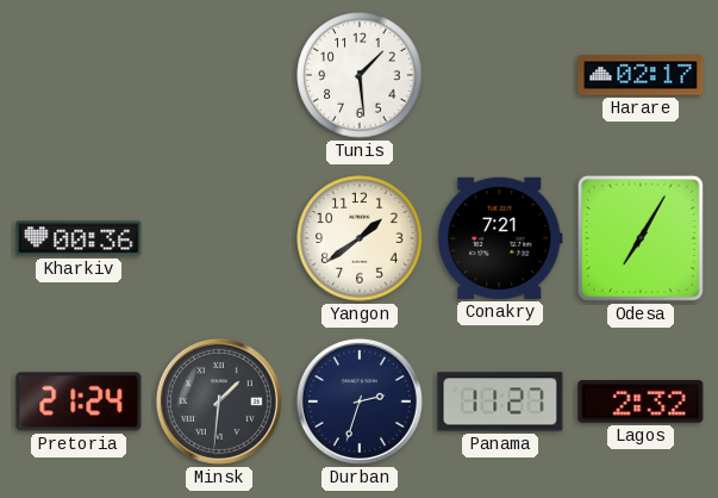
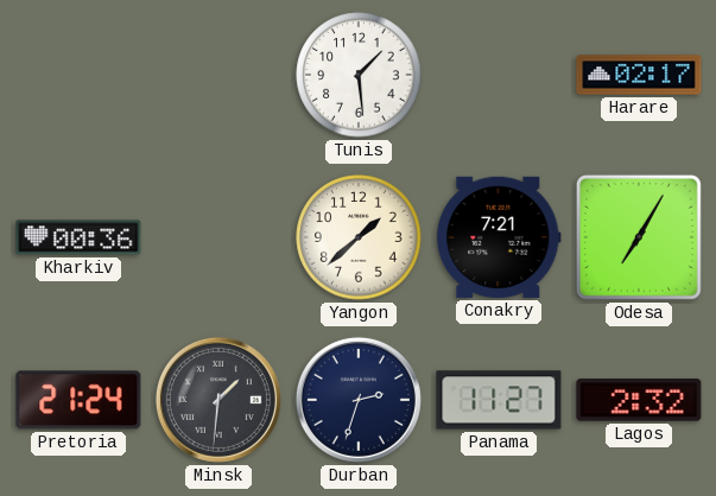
Yangon: 1:39 -> 1:38 (359, 237)
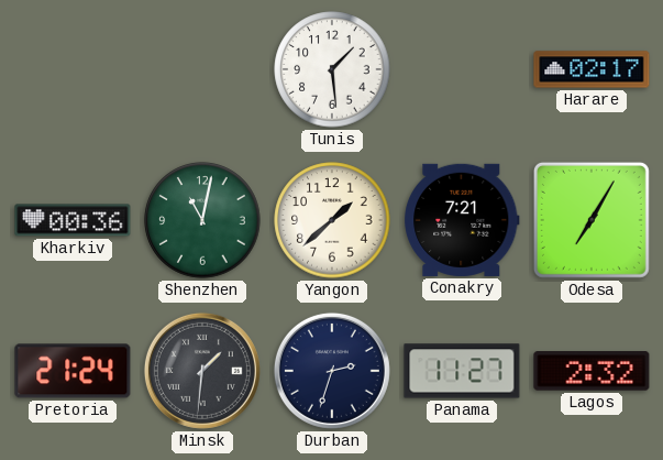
Shenzhen: none -> 11:02 (202, 220)
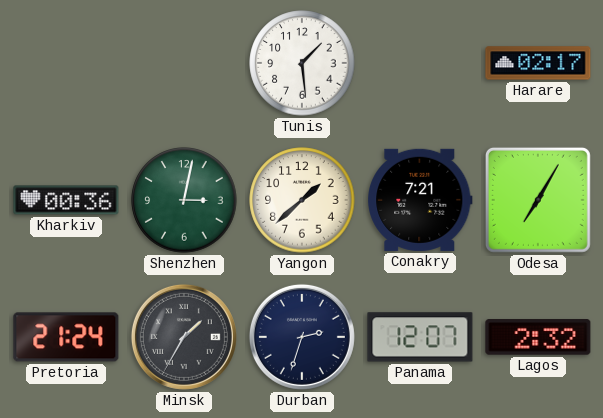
Shenzhen: 11:02 -> 3:02 (184, 200)
Minsk: 1:31 -> 1:35 (184, 337)
Panama: 11:27 -> 12:07 (420, 337)
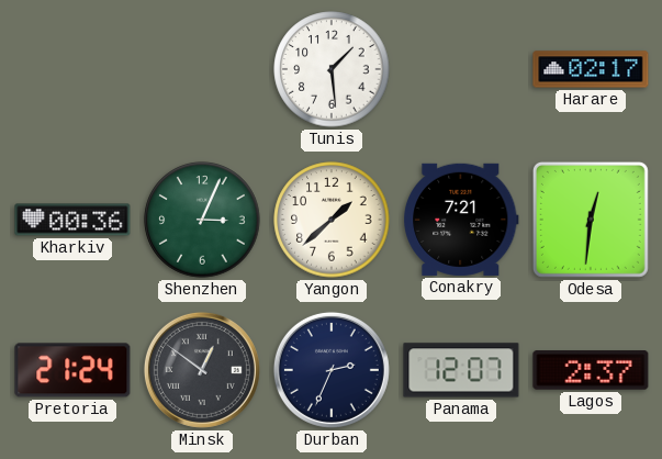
Shenzhen: 3:02 -> 3:04 (202, 220)
Odesa: 7:05 -> 12:31 (591, 220)
Minsk: 1:35 -> 12:51 (202, 370)
Durban: 2:33 -> 2:34 (332, 370)
Lagos: 2:32 -> 2:37 (591, 370)
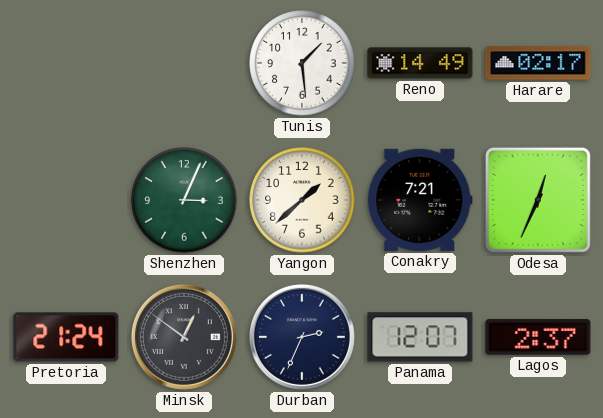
Reno: none -> 14:49 (420, 63)
Kharkiv: 00:36 -> none (72, 220)
Odesa: 12:31 -> 12:34 (538, 200)
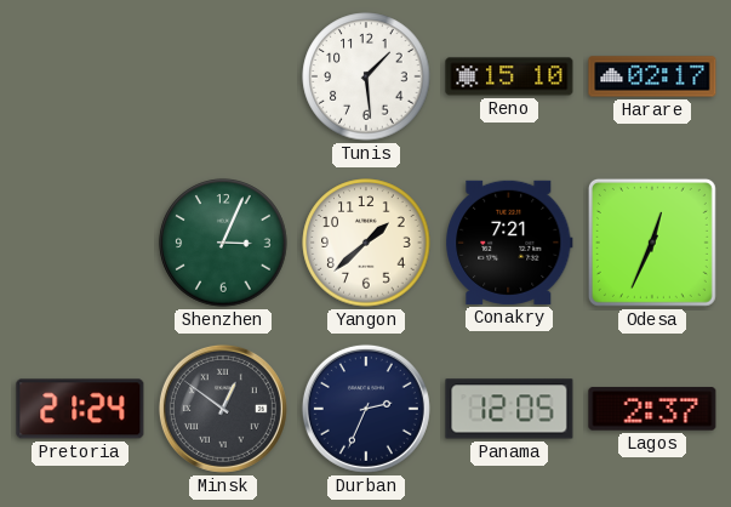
Reno: 14:49 -> 15:10 (509, 76)
Panama: 12:07 -> 12:05 (509, 409)
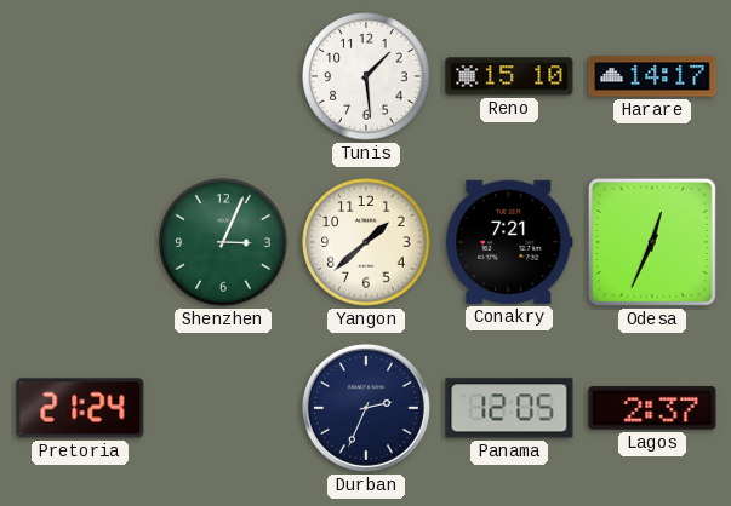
Harare: 02:17 -> 14:17 (652, 76)
Minsk: 12:51 -> none (223, 409)
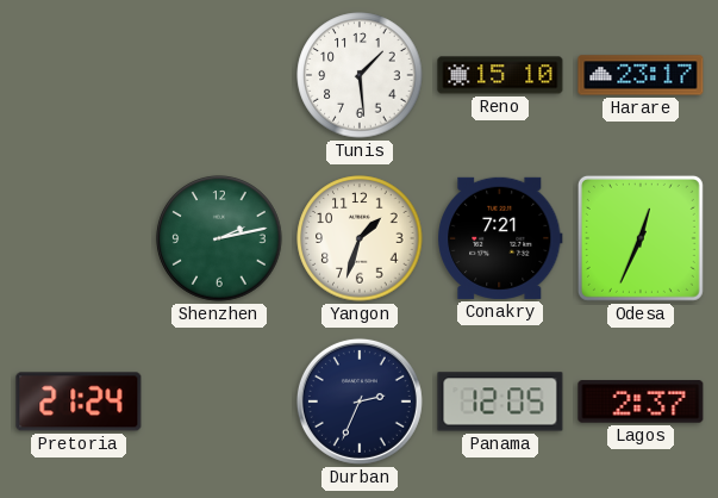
Harare: 14:17 -> 23:17 (641, 75)
Shenzhen: 3:04 -> 2:13 (219, 238)
Yangon: 1:38 -> 1:33 (360, 238)
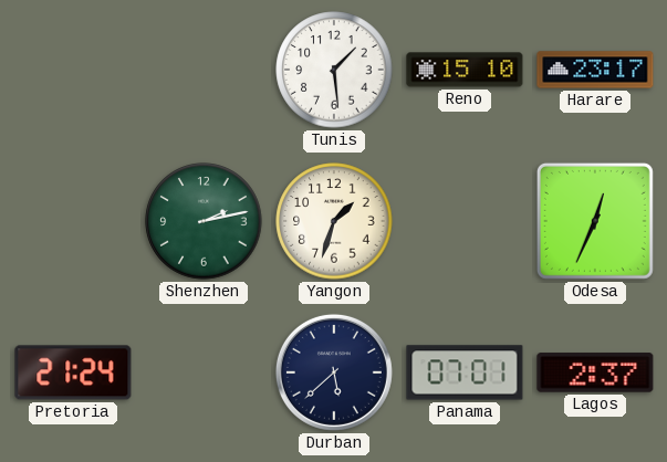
Conakry: 7:21 -> none (500, 238)
Durban: 2:34 -> 5:38 (334, 372)
Panama: 12:05 -> 07:01 (465, 372)
